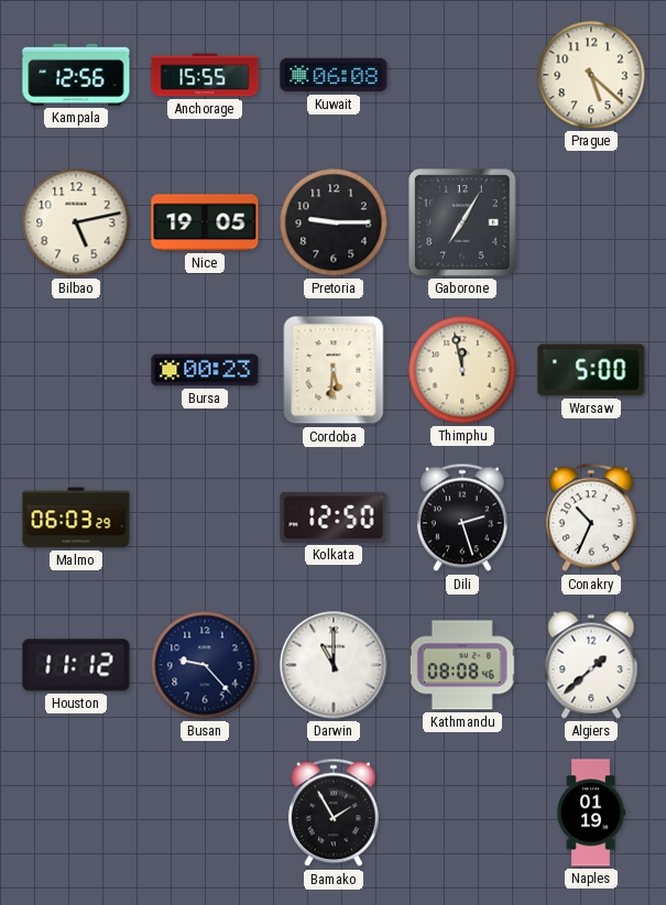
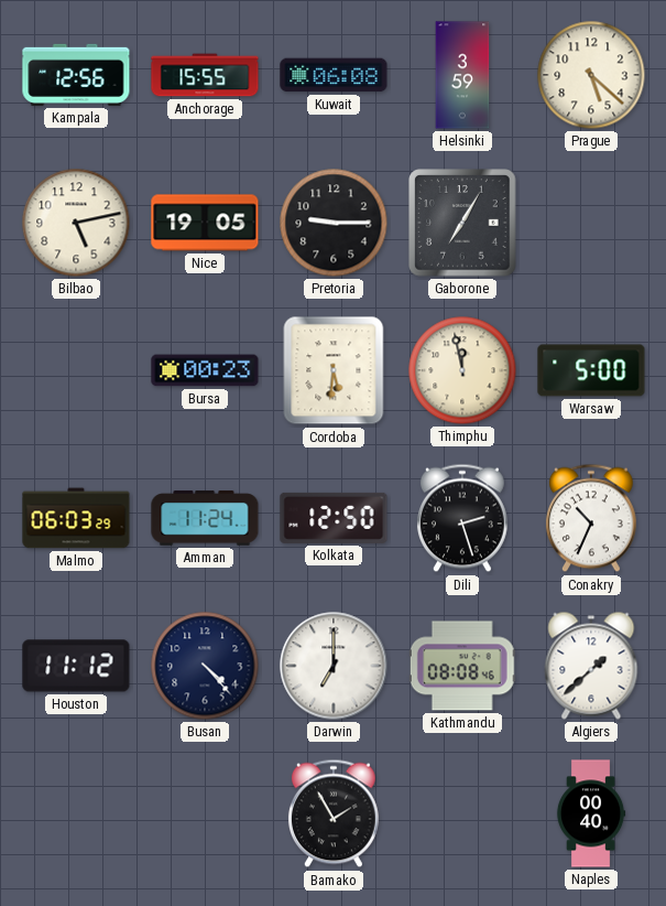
Helsinki: none -> 3:59 (462, 75)
Amman: none -> 11:24 (205, 518)
Busan: 9:23 -> 4:23 (205, 666)
Darwin: 11:00 -> 7:00 (334, 666)
Naples: 01:19 -> 00:40 (591, 813)
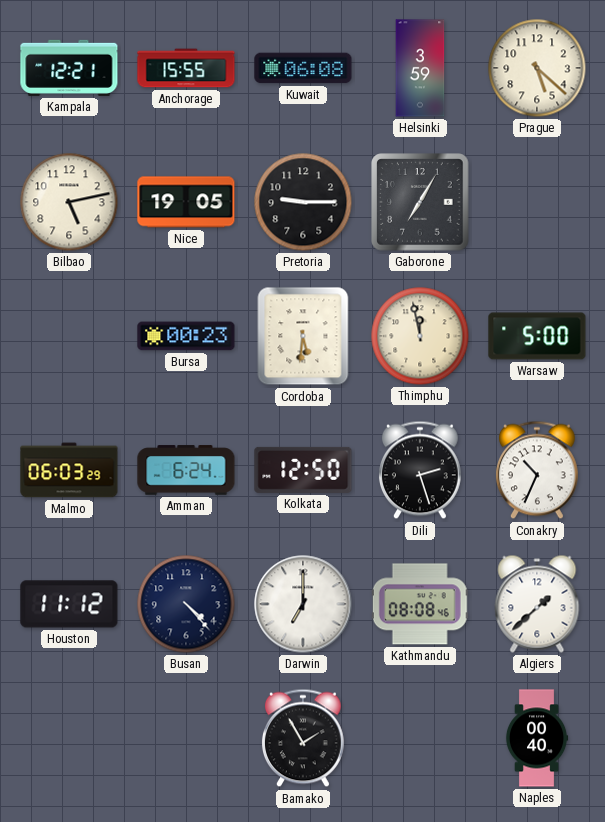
Kampala: 12:56 -> 12:21 (69, 68)
Amman: 11:24 -> 6:24 (186, 470)
